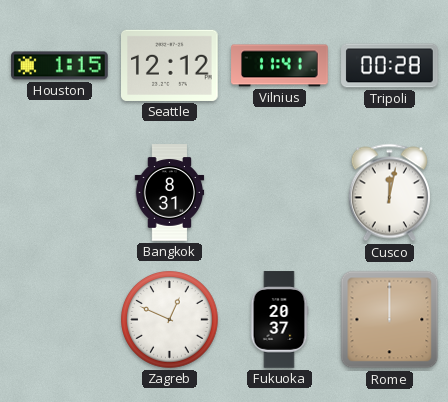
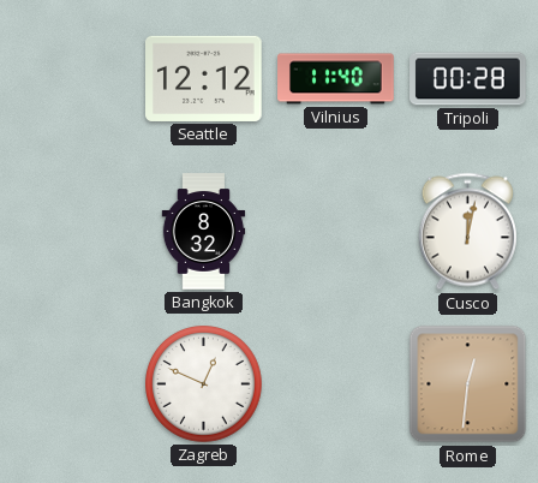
Houston: 1:15 -> none (60, 66)
Vilnius: 11:41 -> 11:40 (336, 79)
Bangkok: 8:31 -> 8:32 (204, 232)
Fukuoka: 20:37 -> none (279, 320)
Rome: 12:00 -> 12:31 (468, 384)
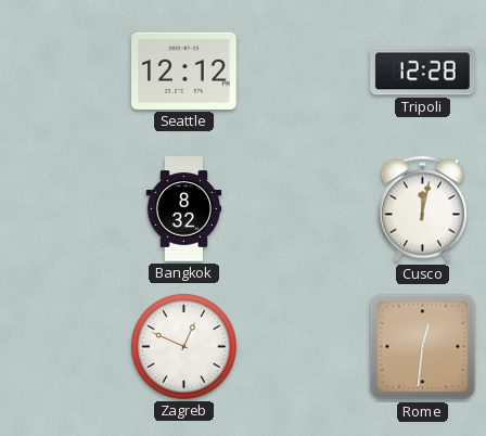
Vilnius: 11:40 -> none (336, 79)
Tripoli: 00:28 -> 12:28 (423, 72)
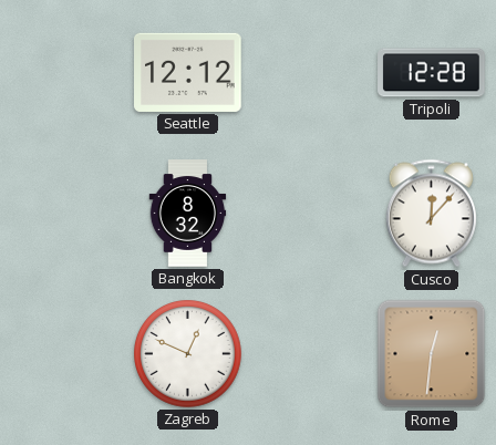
Cusco: 12:02 -> 12:07 (431, 214)
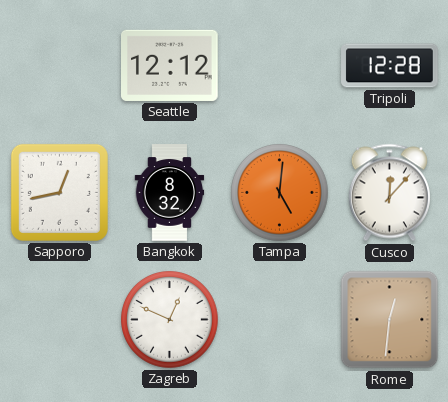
Sapporo: none -> 12:43 (59, 192)
Tampa: none -> 5:01 (280, 193)
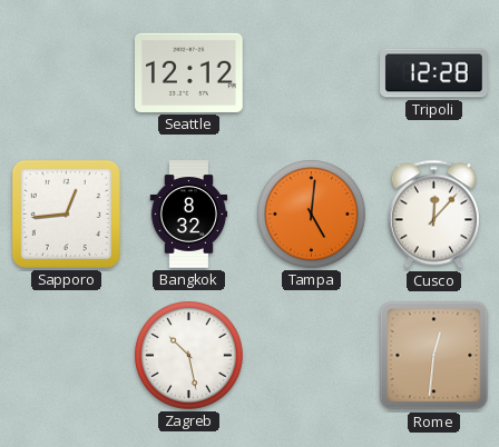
Sapporo: 12:43 -> 12:44 (66, 213)
Zagreb: 12:49 -> 10:28 (189, 356)
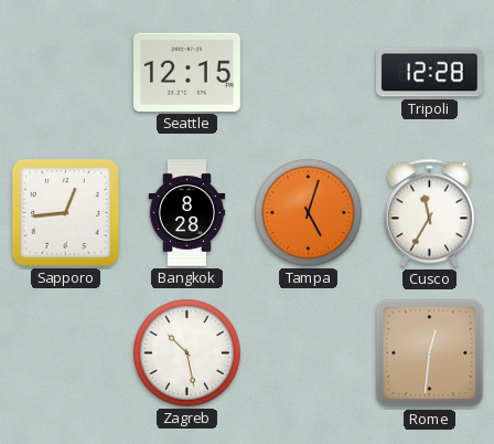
Seattle: 12:12 -> 12:15 (187, 72)
Bangkok: 8:32 -> 8:28 (187, 213)
Tampa: 5:01 -> 5:03 (309, 213)
Cusco: 12:07 -> 11:35 (429, 213)
